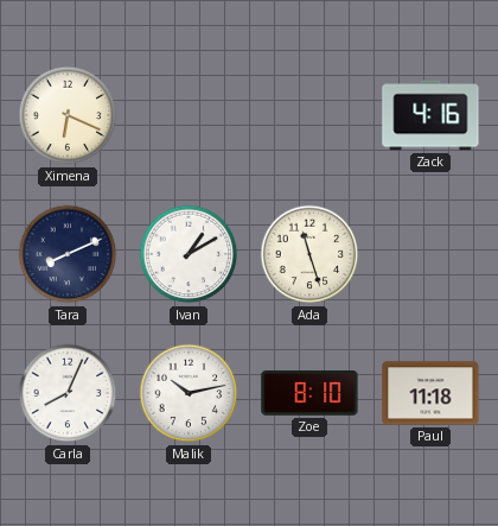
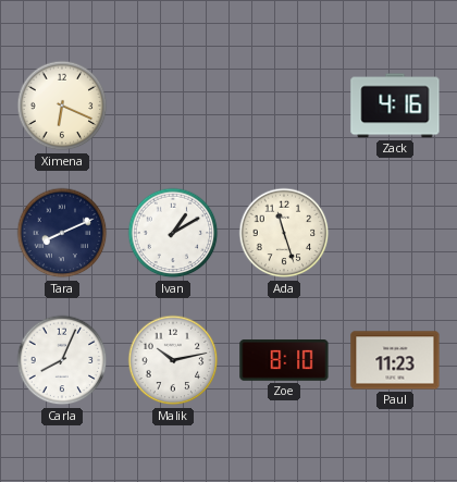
Paul: 11:18 -> 11:23 (395, 360)
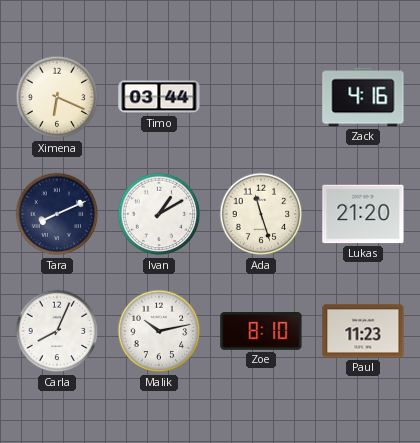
Timo: none -> 03:44 (159, 97)
Lukas: none -> 21:20 (363, 214)
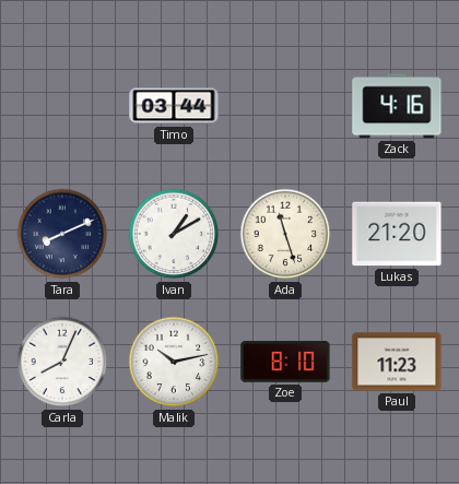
Ximena: 6:19 -> none (57, 97)
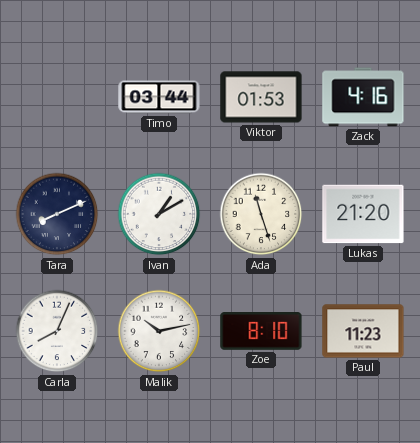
Viktor: none -> 01:53 (261, 97)
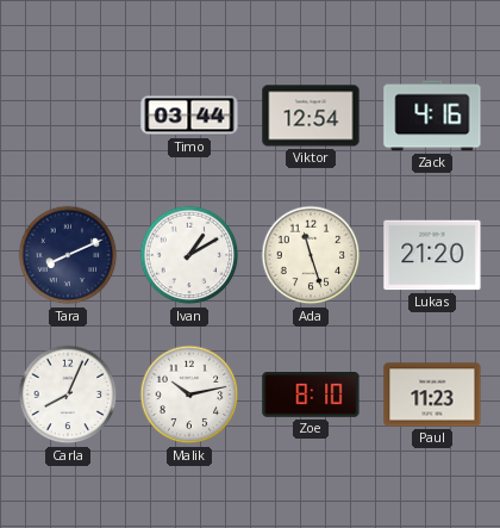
Viktor: 01:53 -> 12:54 (311, 116)
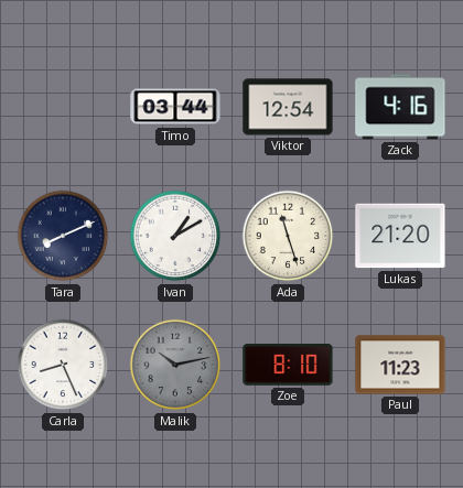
Carla: 8:04 -> 8:26 (63, 365)
Malik dial: white -> grey (175, 365)
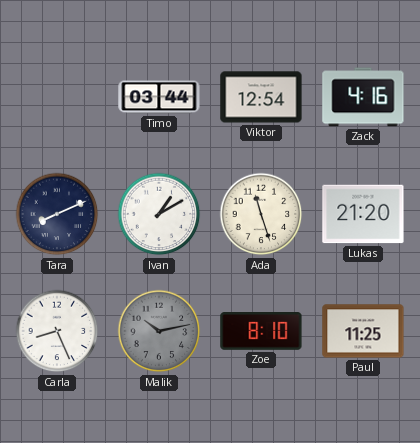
Paul: 11:23 -> 11:25 (363, 331)
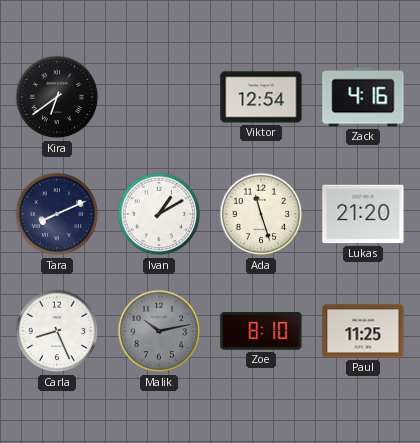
Kira: none -> 6:39 (57, 97)
Timo: 03:44 -> none (159, 97)
